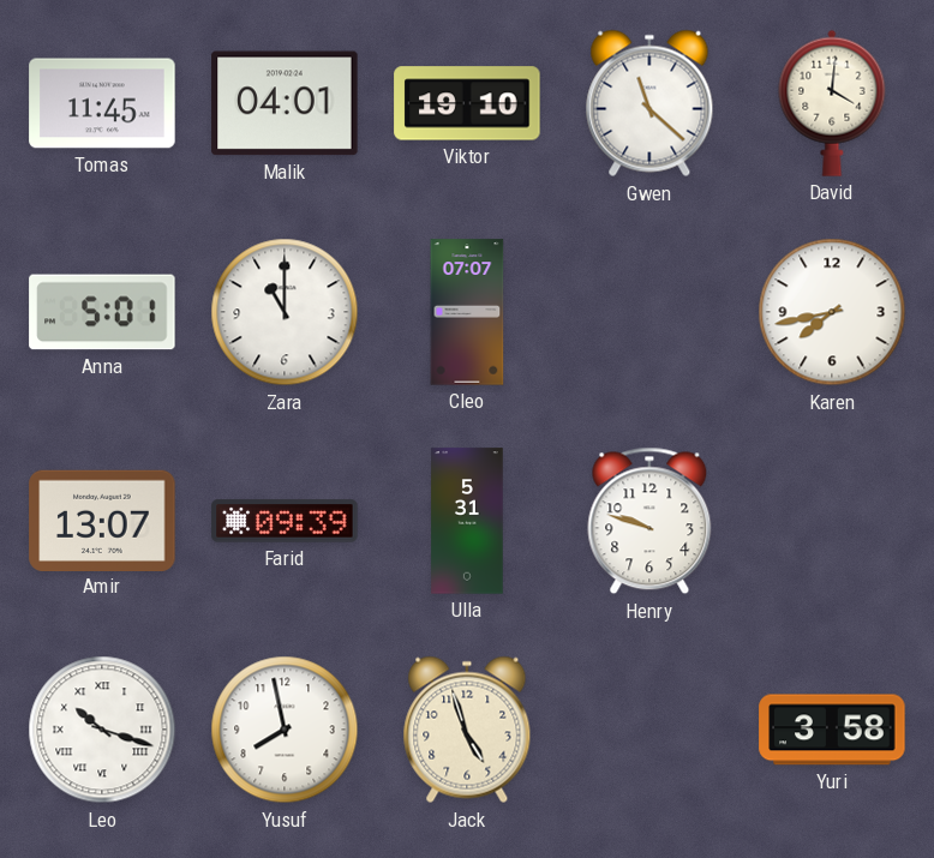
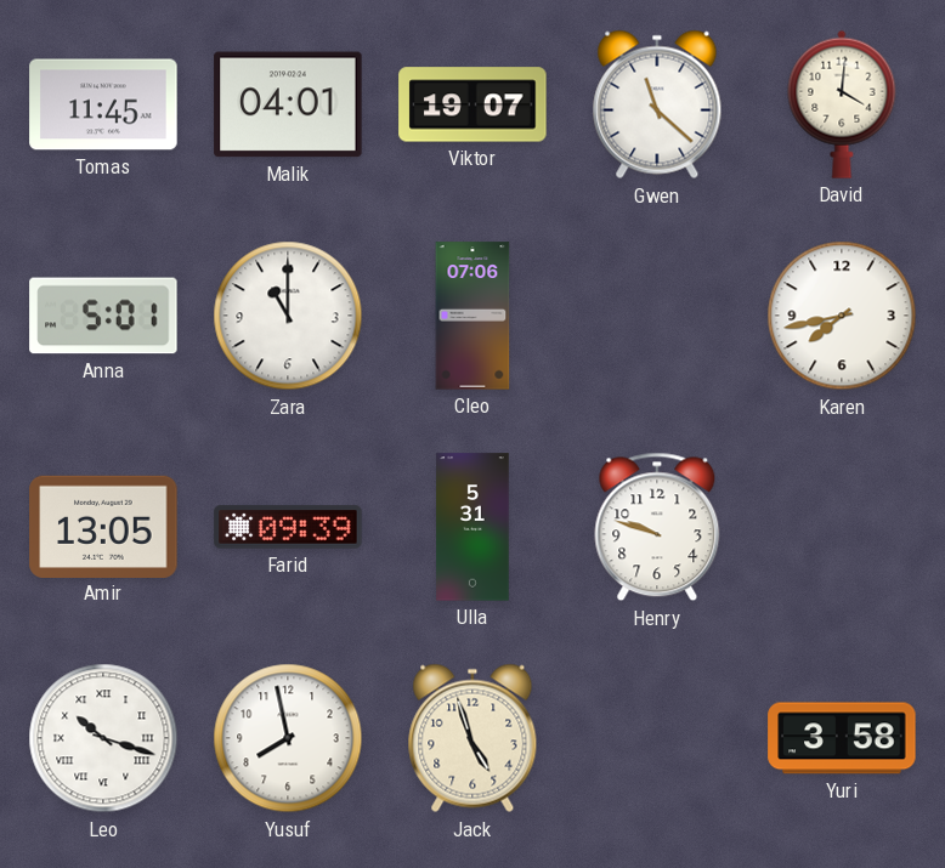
Viktor: 19:10 -> 19:07 (472, 104)
Cleo: 07:07 -> 07:06 (472, 316)
Amir: 13:07 -> 13:05 (103, 526)
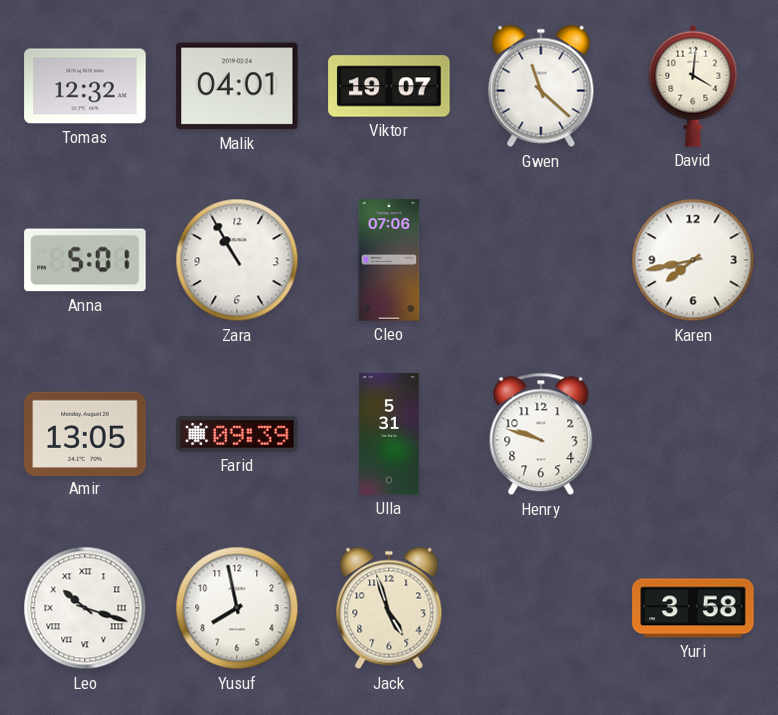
Tomas: 11:45 -> 12:32 (85, 86)
Zara: 11:00 -> 10:55 (237, 260)
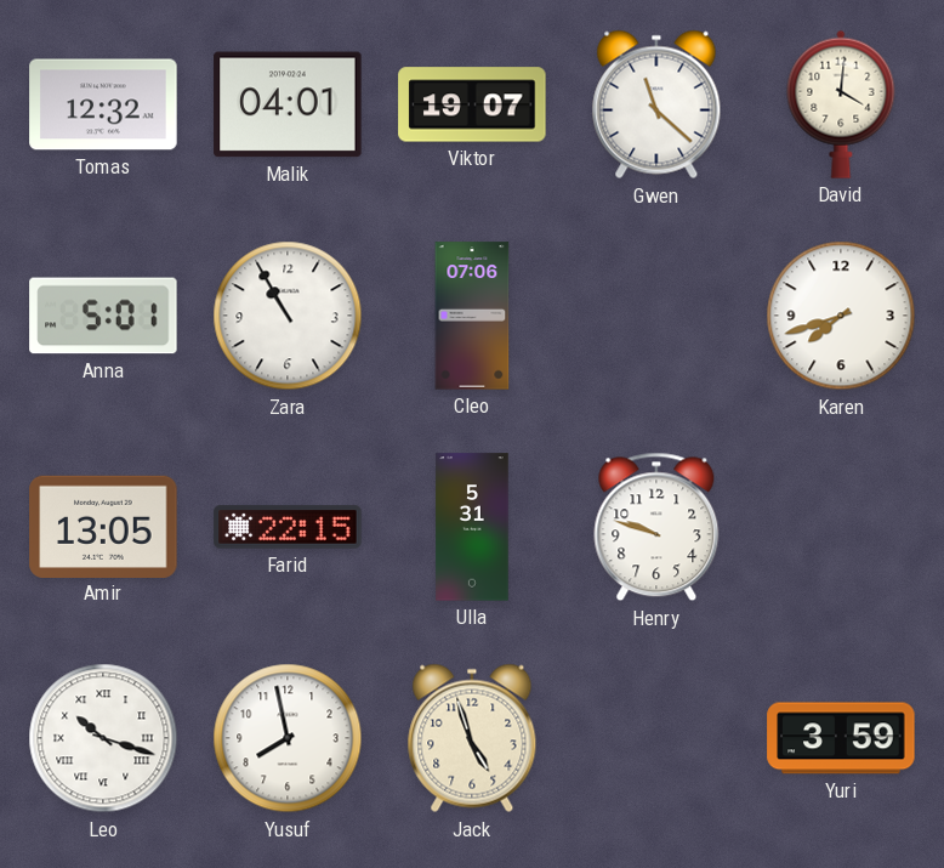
Karen: 7:43 -> 7:42 (841, 316)
Farid: 09:39 -> 22:15 (288, 527)
Yuri: 3:58 -> 3:59 (841, 738)
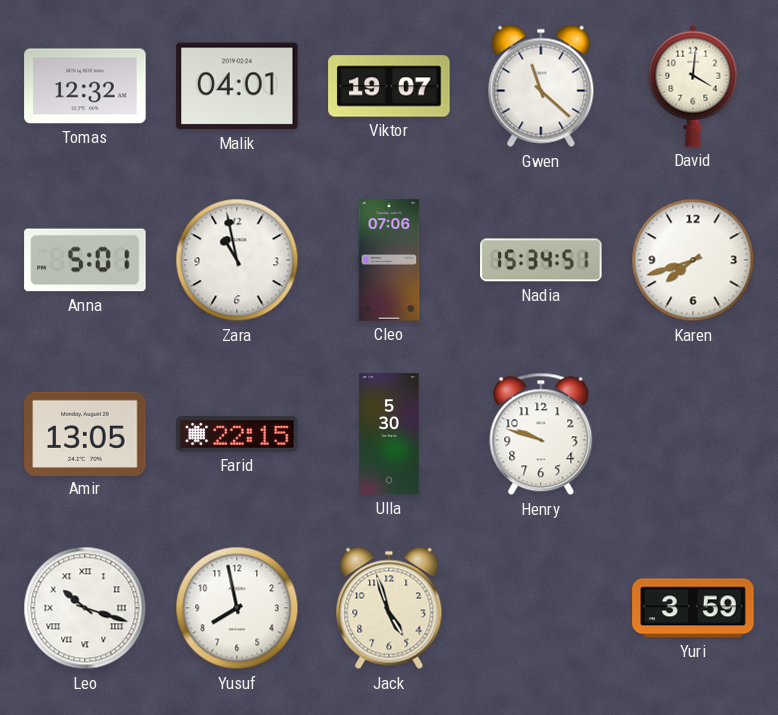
Zara: 10:55 -> 10:58 (237, 260)
Nadia: none -> 15:34 (541, 260)
Ulla: 5:31 -> 5:30 (389, 434)
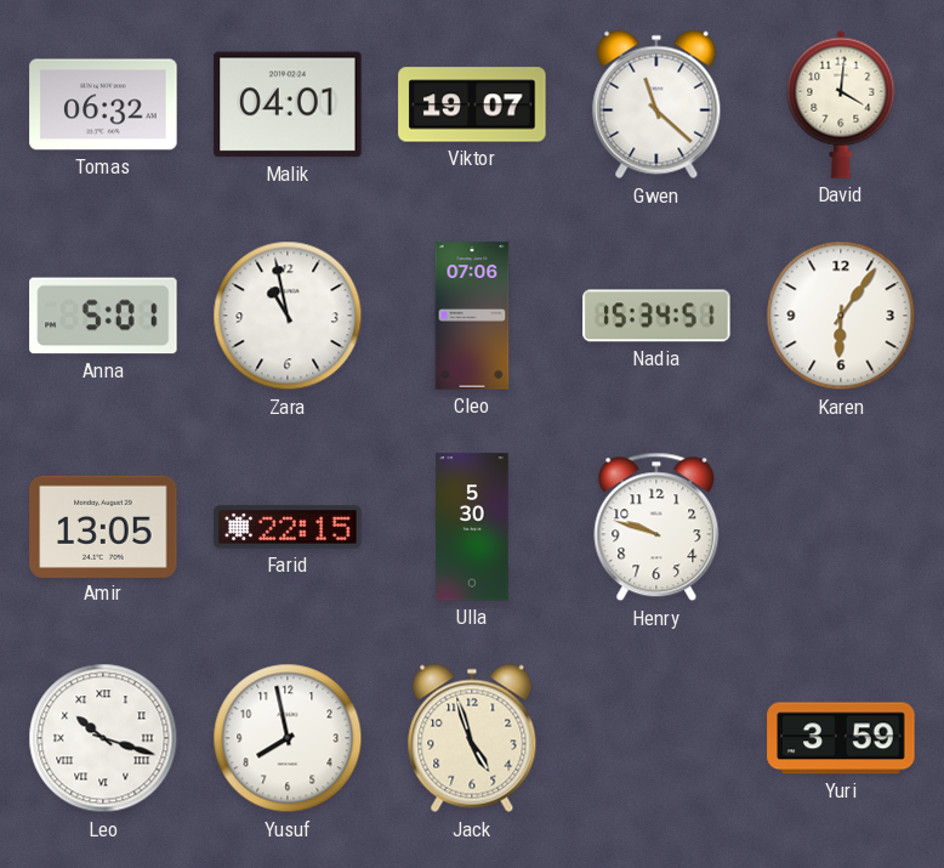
Tomas: 12:32 -> 06:32 (103, 104)
Karen: 7:42 -> 6:06 (841, 316)
